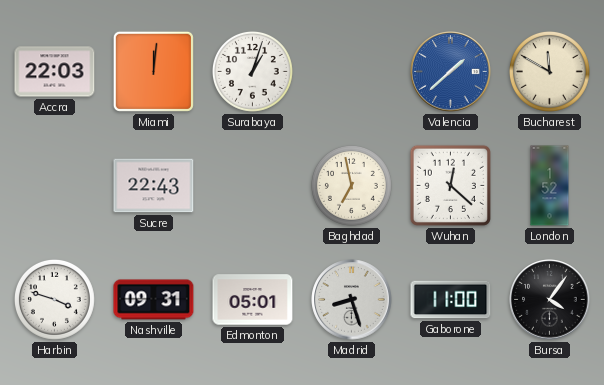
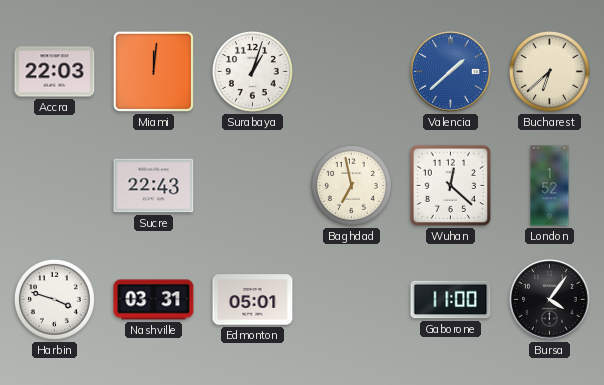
Bucharest: 11:50 -> 6:38 (549, 71)
Nashville: 09:31 -> 03:31 (154, 300)
Madrid: 8:27 -> none (352, 300)
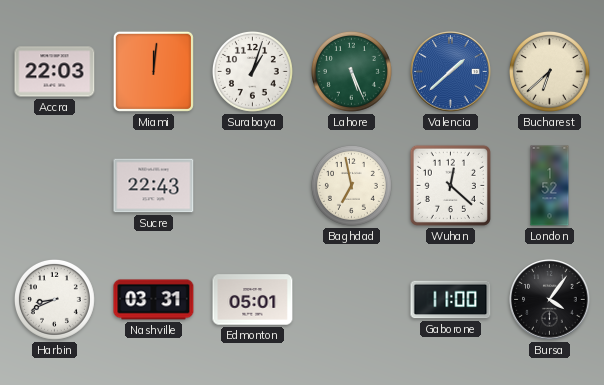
Lahore: none -> 5:26 (351, 71)
Harbin: 3:48 -> 8:41 (54, 299)
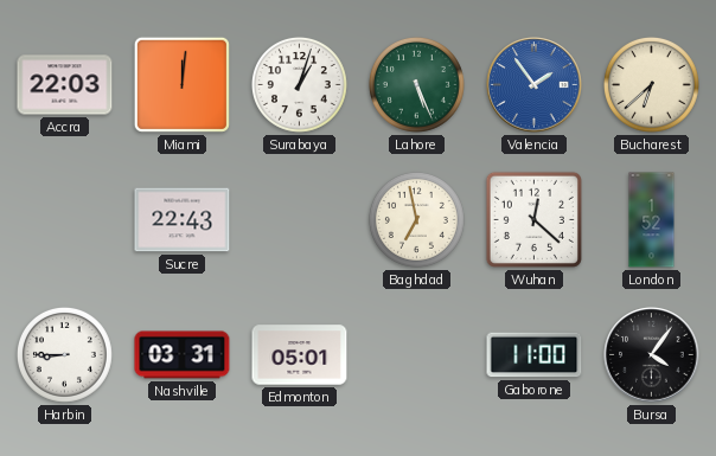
Valencia: 1:38 -> 1:54 (535, 85)
Harbin: 8:41 -> 8:45 (64, 354)
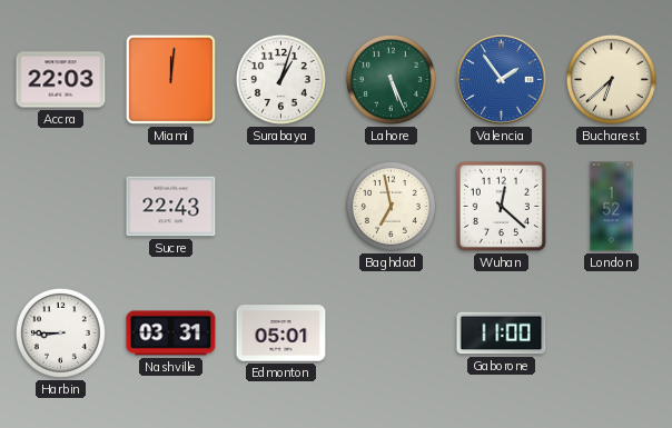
Bursa: 4:06 -> none (652, 355)
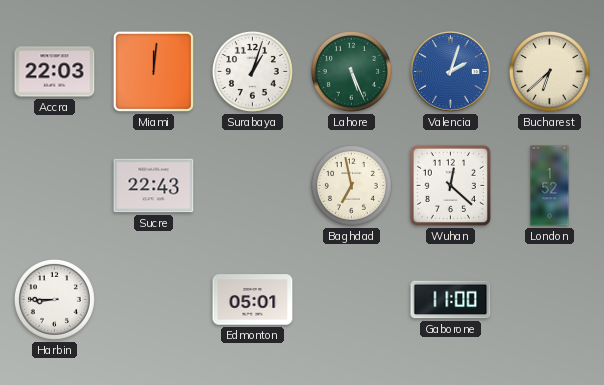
Valencia: 1:54 -> 2:03 (451, 72)
Nashville: 03:31 -> none (171, 334)
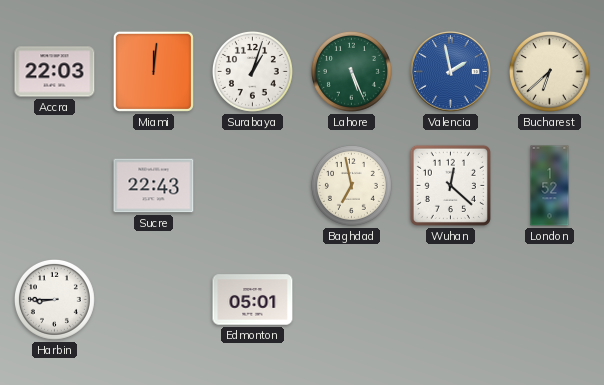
Valencia: 2:03 -> 1:58 (451, 72)
Gaborone: 11:00 -> none (451, 300)
